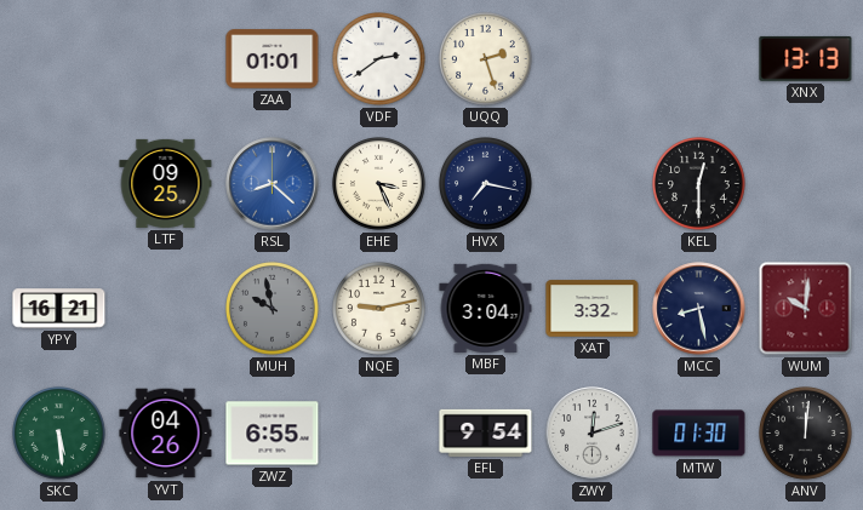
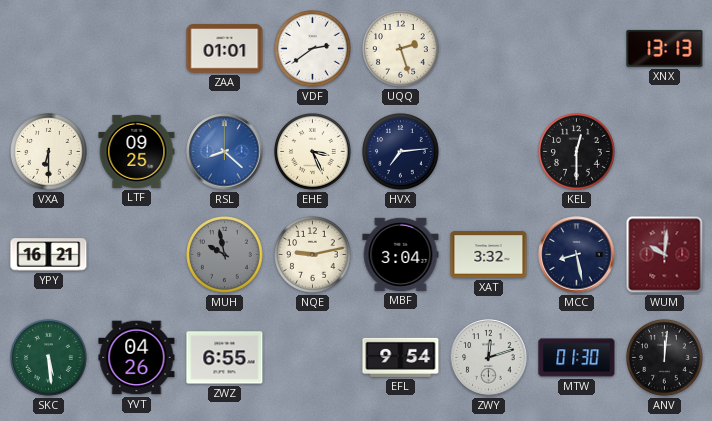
VXA: none -> 6:30 (49, 152)
HVX: 7:17 -> 7:14 (401, 152)
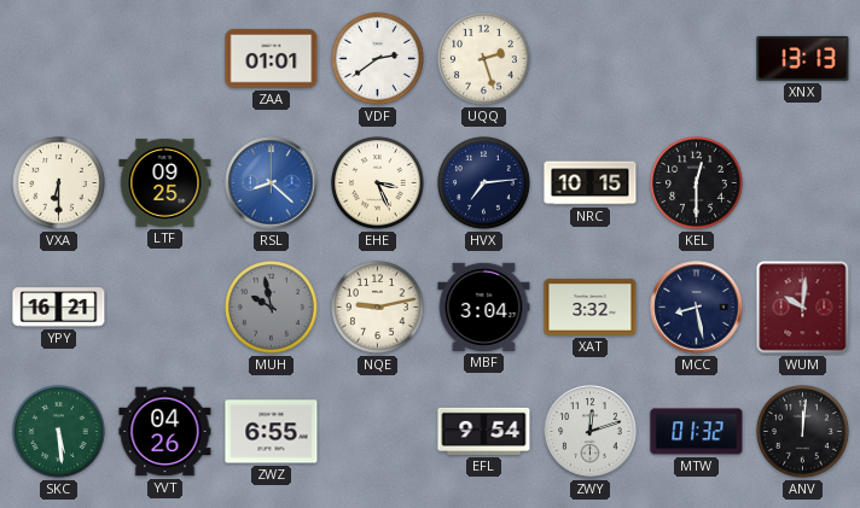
NRC: none -> 10:15 (591, 183)
MTW: 01:30 -> 01:32 (697, 432)
